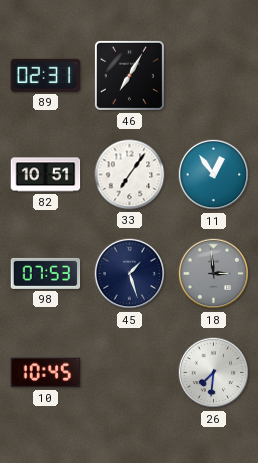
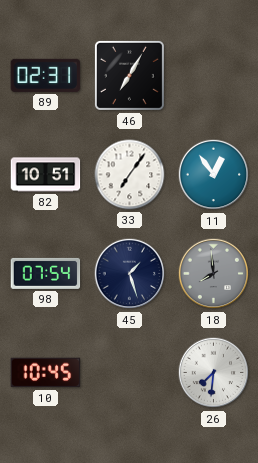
98: 07:53 -> 07:54 (46, 273)
18: 2:59 -> 7:59 (214, 274)
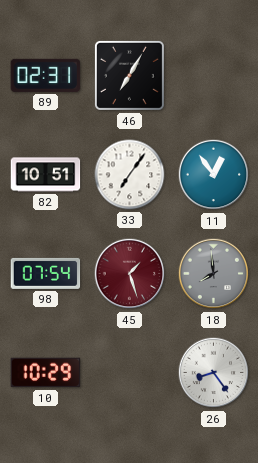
45 dial: navy -> burgundy (130, 274)
10: 10:45 -> 10:29 (46, 373)
26: 7:31 -> 8:24 (214, 373)
